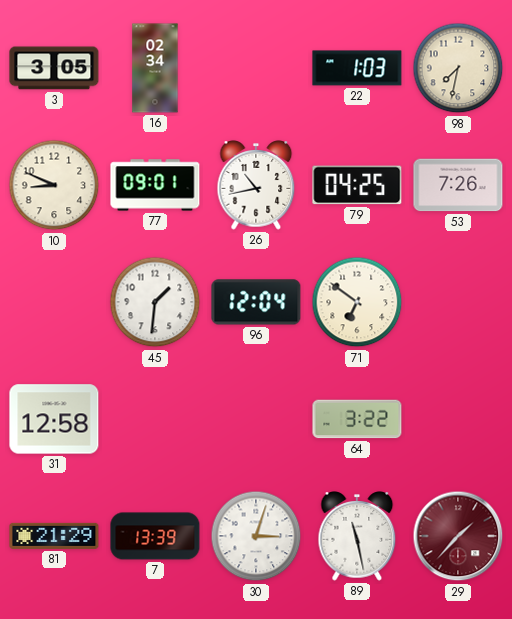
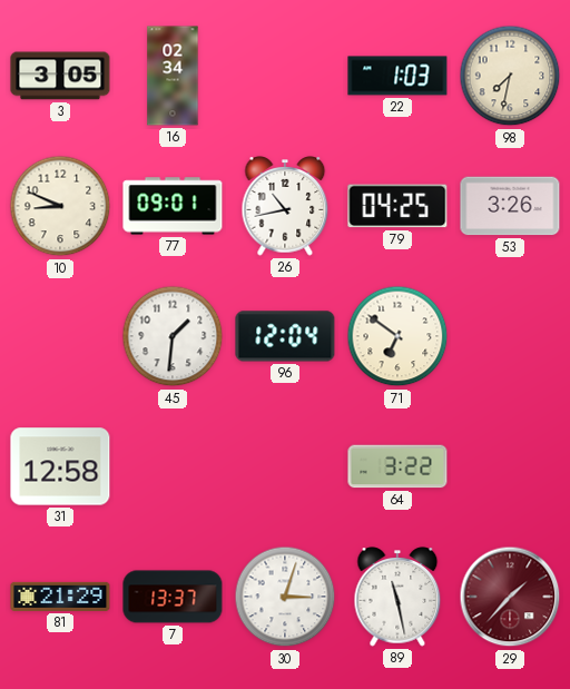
53: 7:26 -> 3:26 (510, 206)
7: 13:39 -> 13:37 (173, 597)
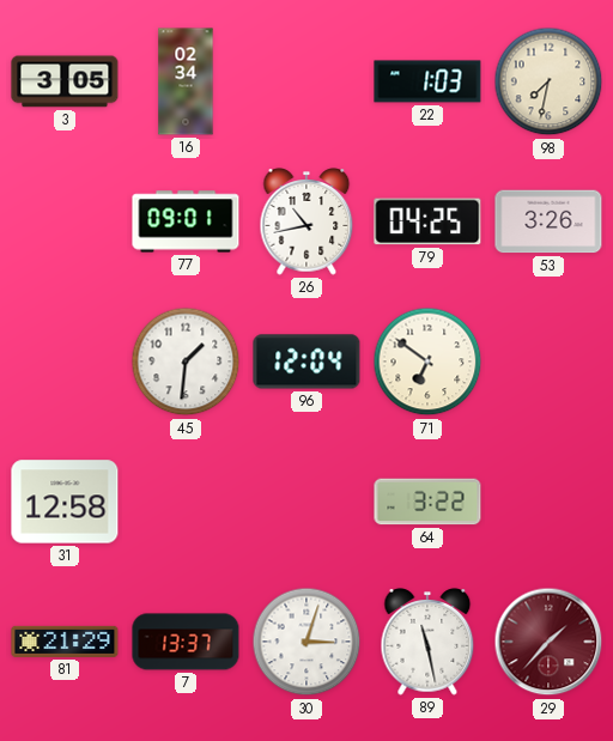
10: 8:49 -> none (60, 206)
